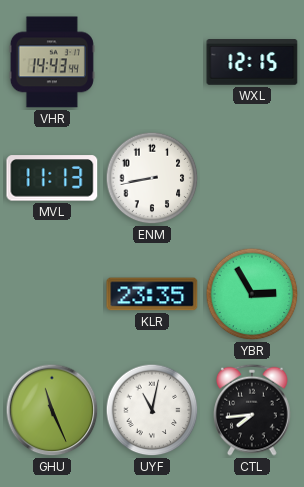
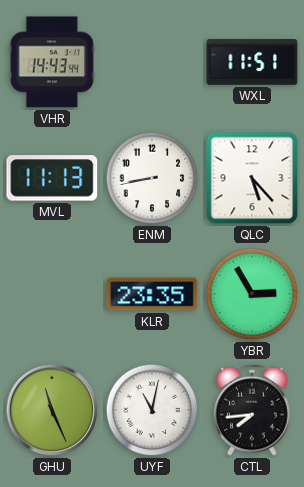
WXL: 12:15 -> 11:51 (252, 62)
QLC: none -> 5:23 (252, 178)
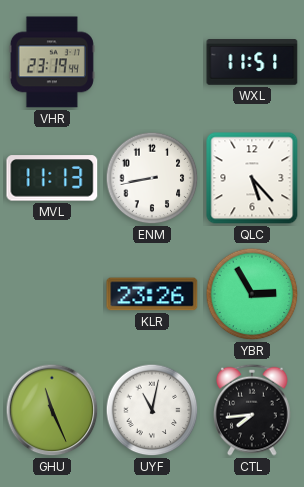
VHR: 14:43 -> 23:19 (52, 62)
KLR: 23:35 -> 23:26 (152, 294)
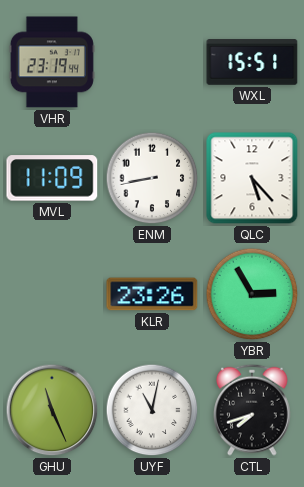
WXL: 11:51 -> 15:51 (252, 62)
MVL: 11:13 -> 11:09 (52, 178)
CTL: 7:44 -> 7:42 (252, 410)
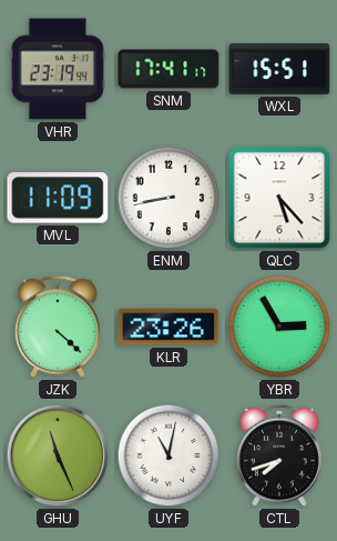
SNM: none -> 17:41 (168, 69)
JZK: none -> 4:22 (58, 327)
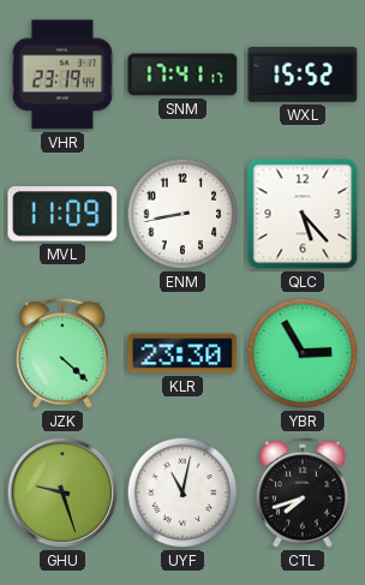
WXL: 15:51 -> 15:52 (303, 74)
KLR: 23:26 -> 23:30 (182, 353)
GHU: 11:26 -> 9:27 (62, 493)
